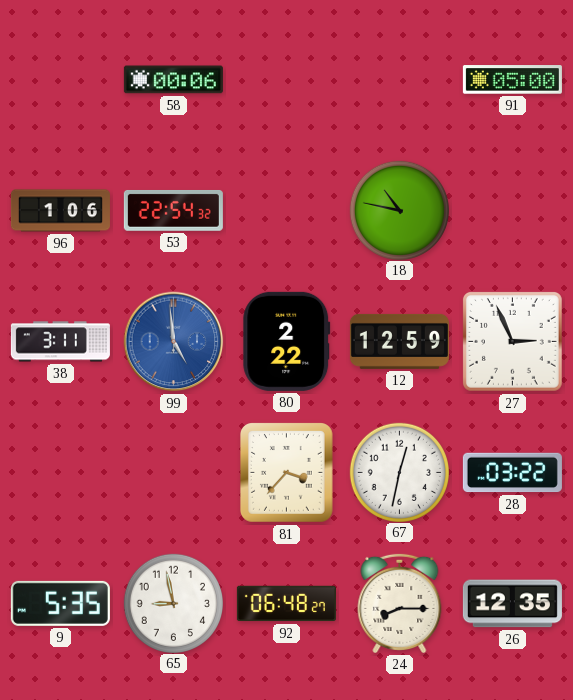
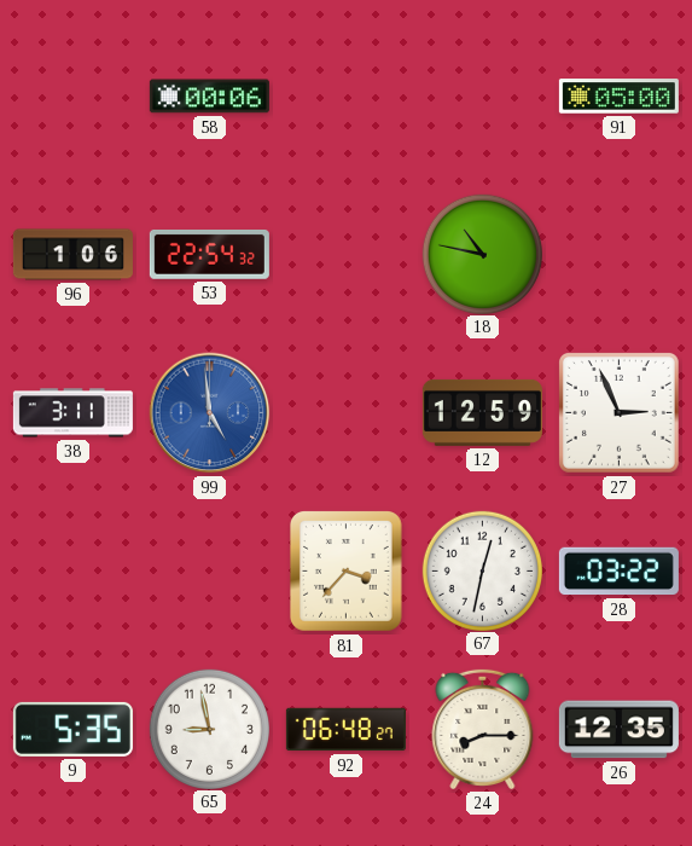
80: 2:22 -> none (287, 341)
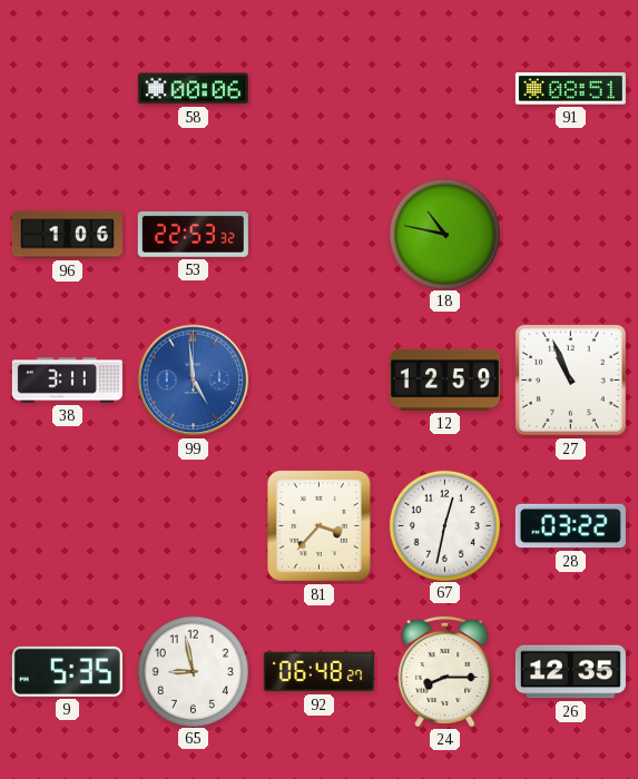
91: 05:00 -> 08:51 (570, 89)
53: 22:54 -> 22:53 (193, 234)
27: 2:56 -> 10:56 (570, 379)
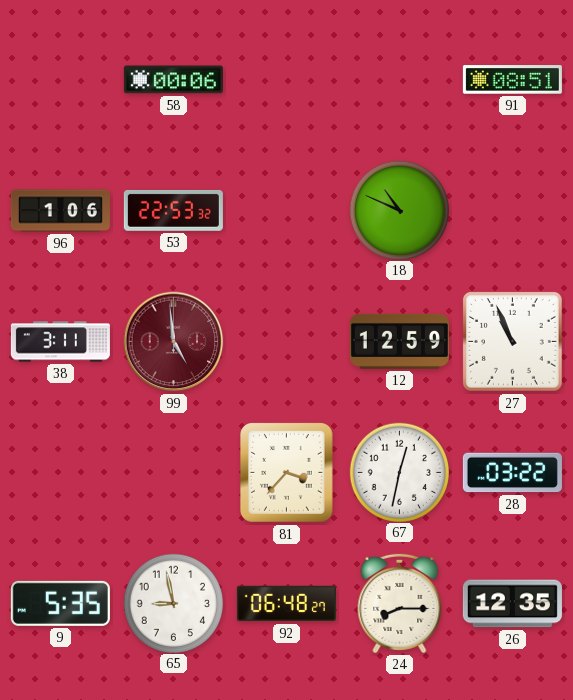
18: 10:47 -> 10:49 (399, 210)
99 dial: blue -> burgundy (174, 342)
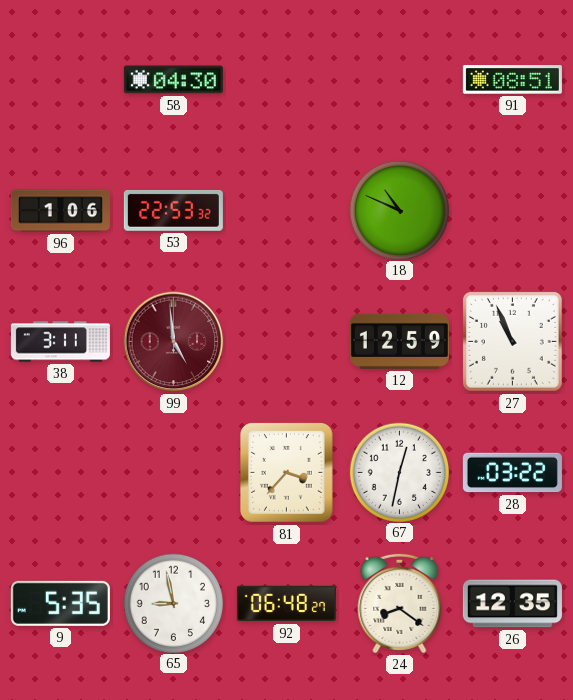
58: 00:06 -> 04:30 (173, 80)
24: 8:15 -> 8:21 (400, 603)
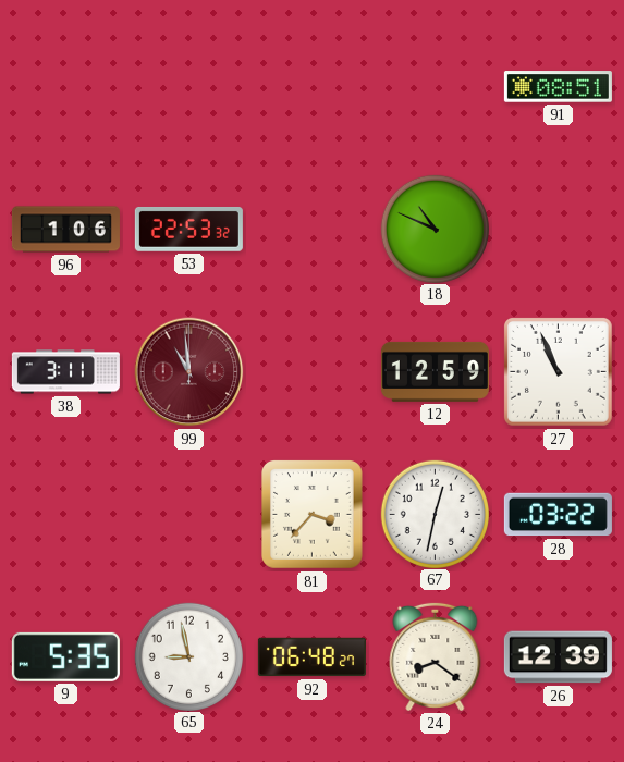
58: 04:30 -> none (173, 80)
99: 4:59 -> 10:59 (189, 372)
26: 12:35 -> 12:39 (558, 657)
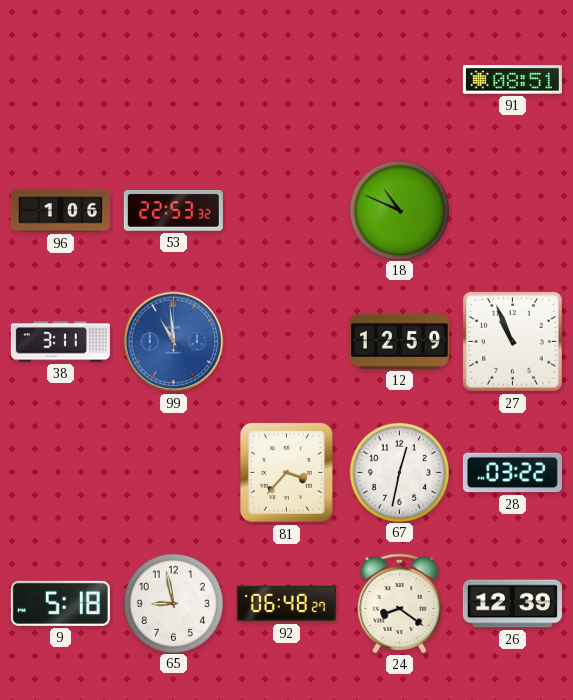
99 dial: burgundy -> blue (174, 342)
9: 5:35 -> 5:18 (60, 603)
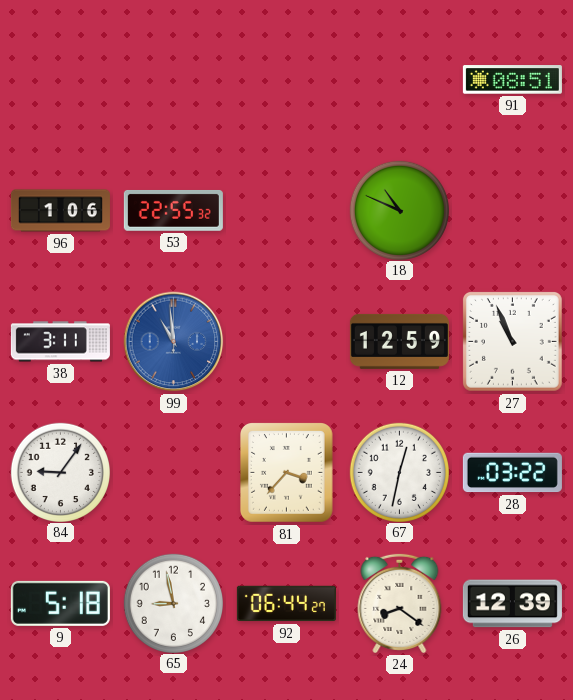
53: 22:53 -> 22:55 (173, 210)
84: none -> 9:06 (60, 472)
92: 06:48 -> 06:44 (286, 604)
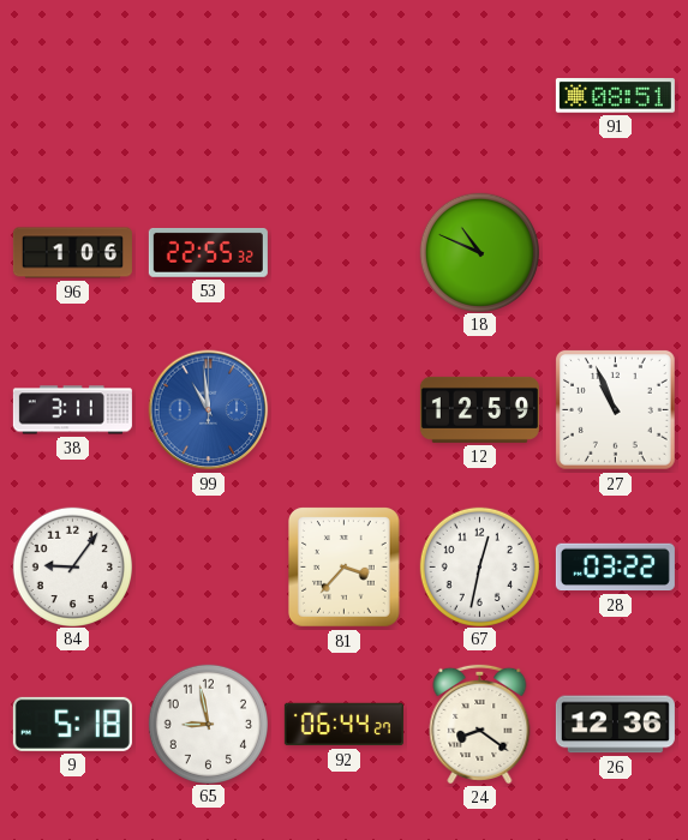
26: 12:39 -> 12:36 (615, 725)
